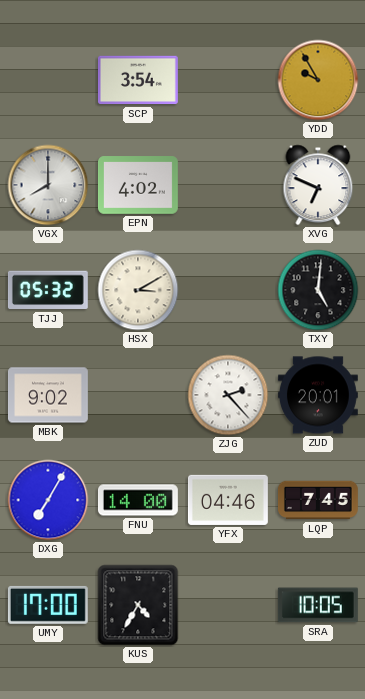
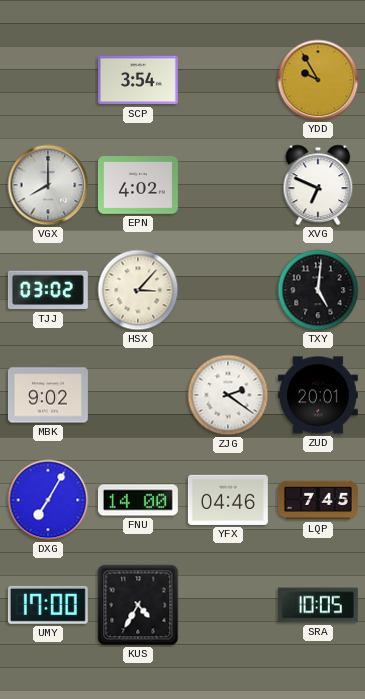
TJJ: 05:32 -> 03:02 (48, 290)
HSX: 3:10 -> 3:07 (138, 290)
ZJG: 2:23 -> 2:21 (228, 395)
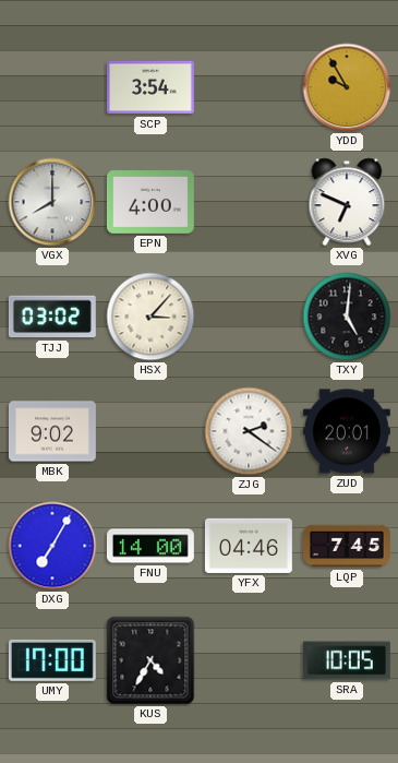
EPN: 4:02 -> 4:00 (150, 202)
